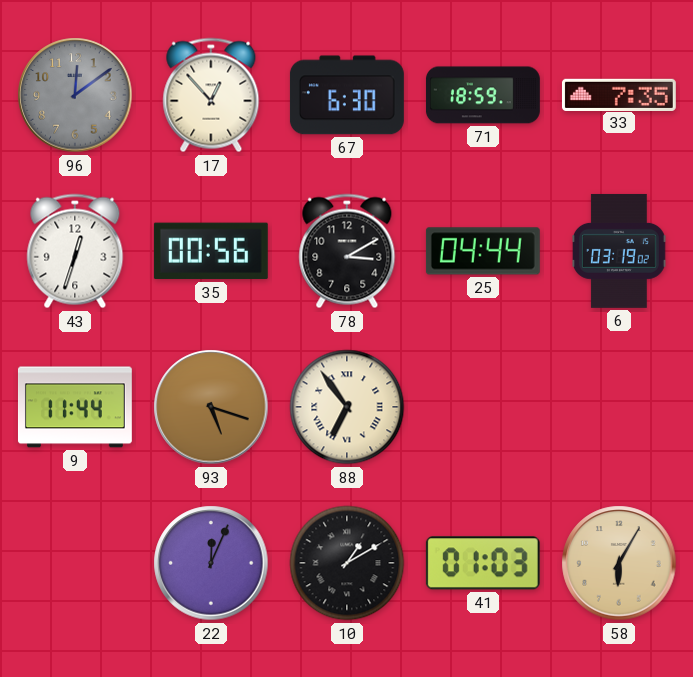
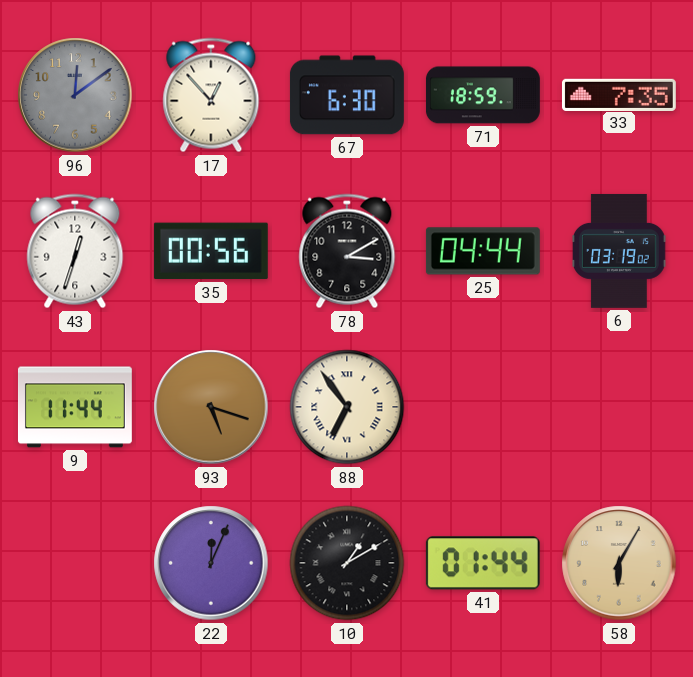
41: 01:03 -> 01:44 (483, 563)
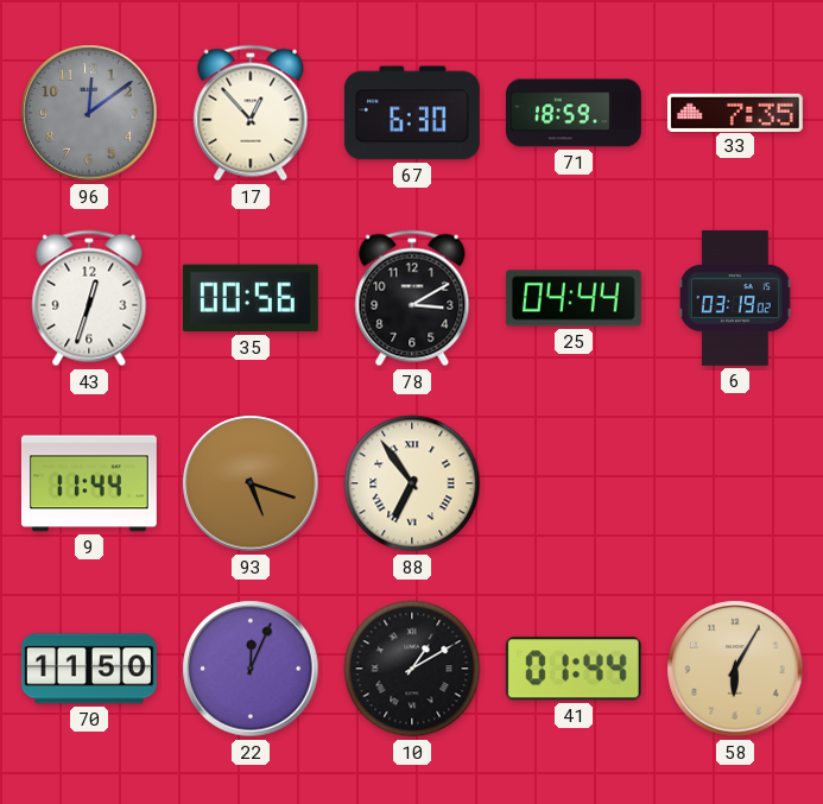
70: none -> 11:50 (89, 669)
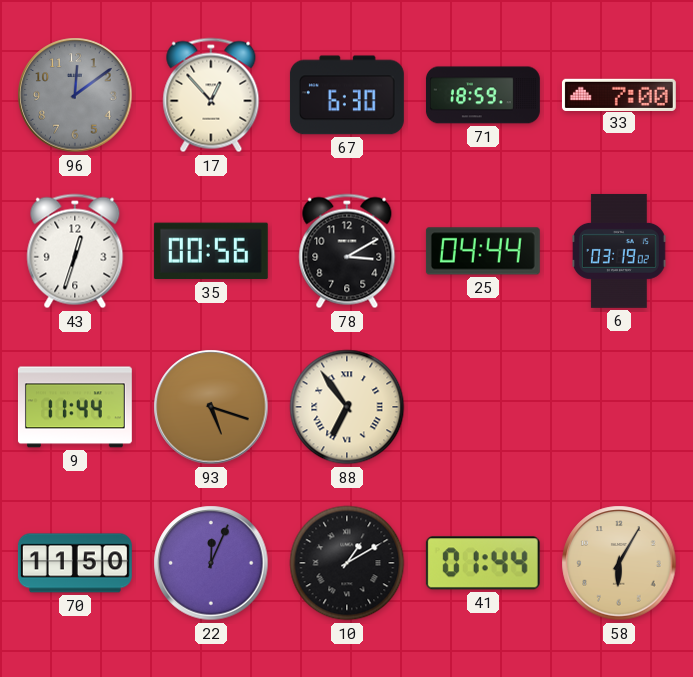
33: 7:35 -> 7:00 (619, 94)
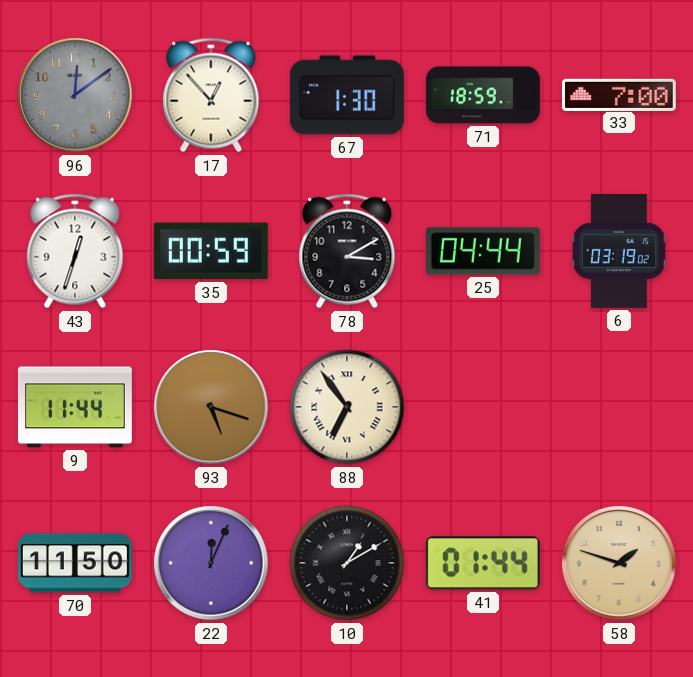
67: 6:30 -> 1:30 (347, 95)
35: 00:56 -> 00:59 (211, 251)
58: 6:05 -> 1:48 (619, 563)
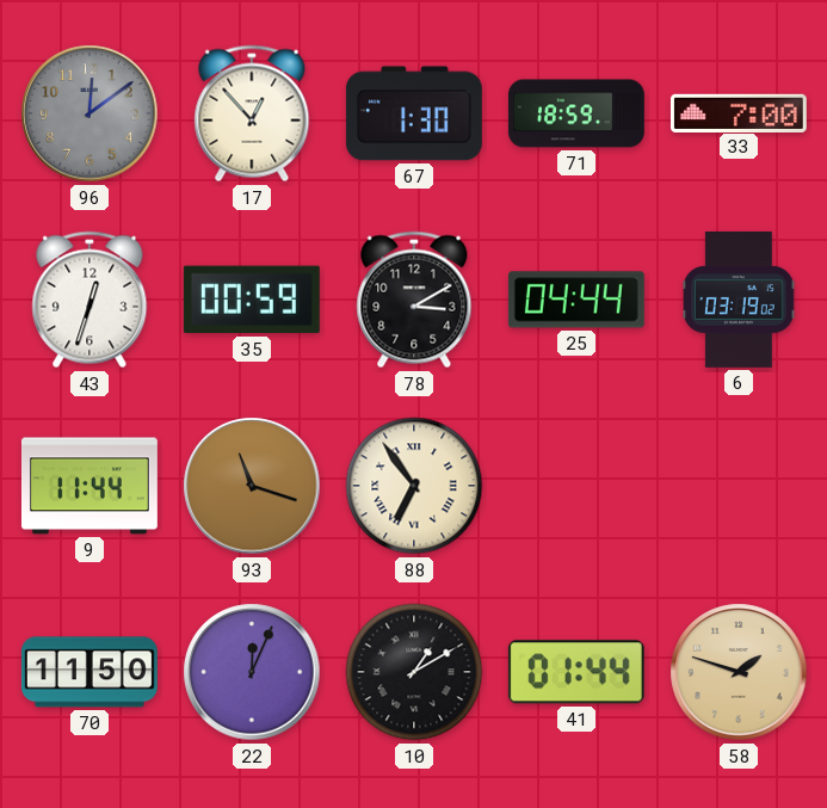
93: 5:18 -> 11:18 (252, 486)
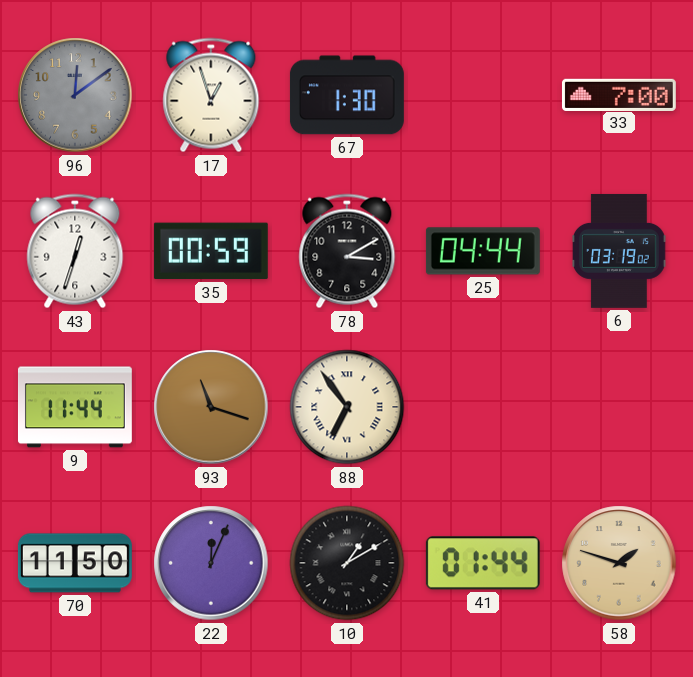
17: 12:53 -> 12:57 (211, 95)
71: 18:59 -> none (576, 113)
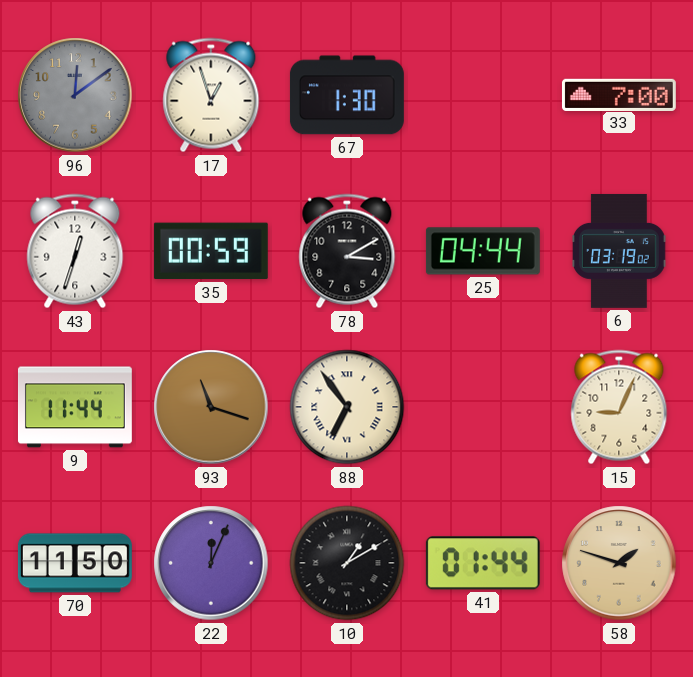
15: none -> 9:04 (619, 407)
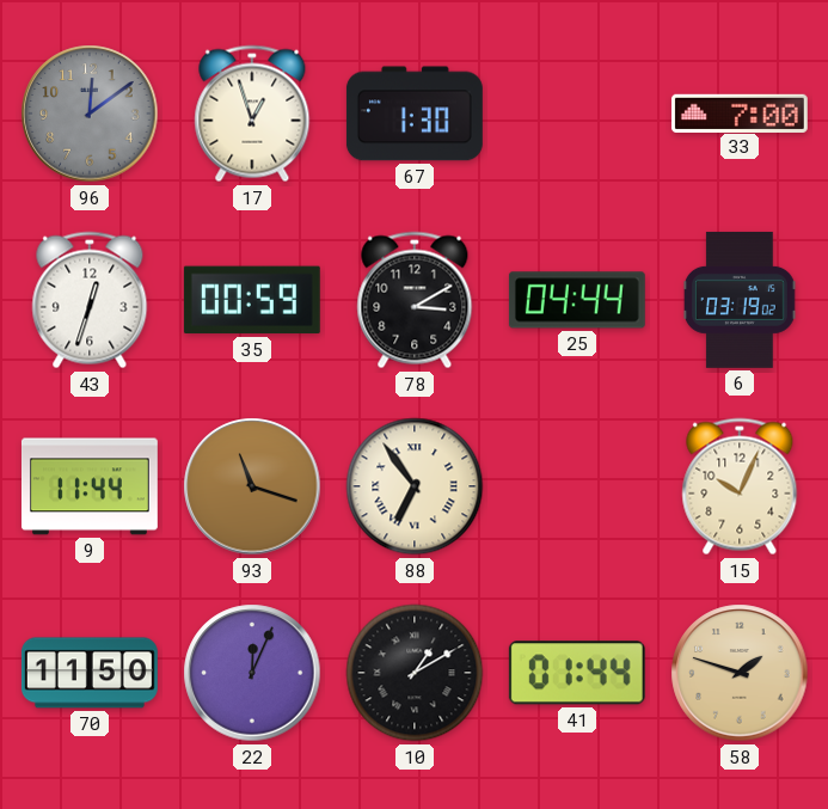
15: 9:04 -> 10:04 (740, 486)
